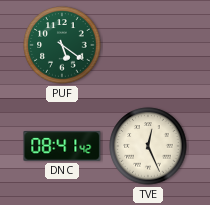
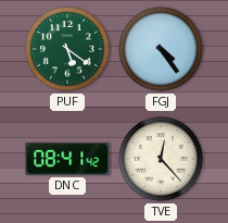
FGJ: none -> 4:24 (161, 49)
TVE: 12:26 -> 12:23 (161, 159)
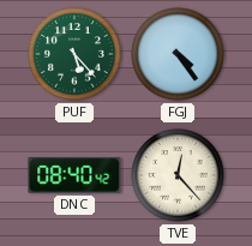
PUF: 5:21 -> 5:23 (74, 54)
DNC: 08:41 -> 08:40 (74, 175)
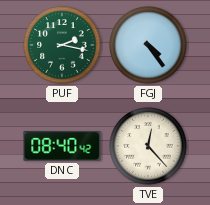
PUF: 5:23 -> 2:17 (62, 45)
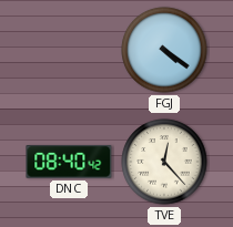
PUF: 2:17 -> none (62, 45)
FGJ: 4:24 -> 4:21 (164, 50)
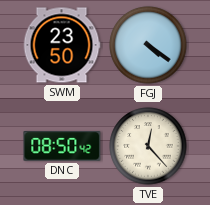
SWM: none -> 23:50 (62, 45)
DNC: 08:40 -> 08:50 (62, 146)
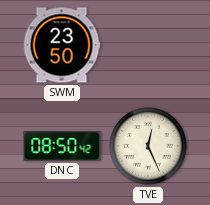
FGJ: 4:21 -> none (148, 45)
TVE: 12:23 -> 12:26 (148, 146)
